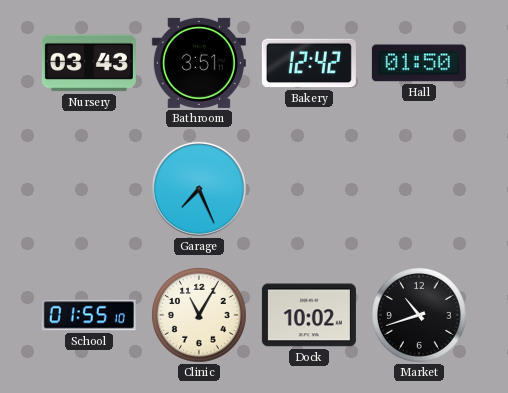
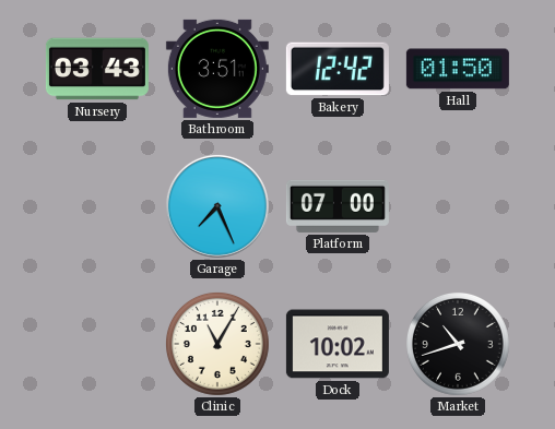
Platform: none -> 07:00 (338, 206)
School: 01:55 -> none (89, 315)
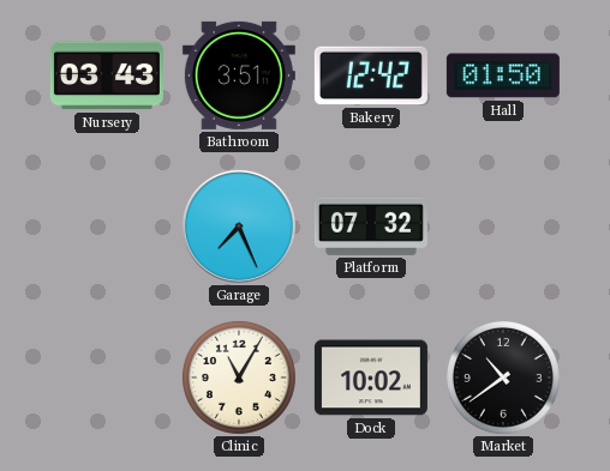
Platform: 07:00 -> 07:32 (371, 227)
Market: 10:42 -> 10:39 (503, 378)
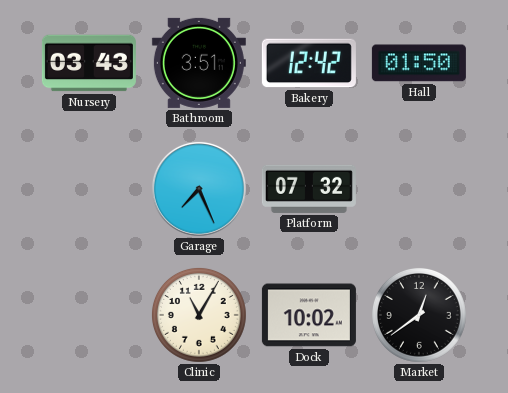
Market: 10:39 -> 12:39 (419, 315)
